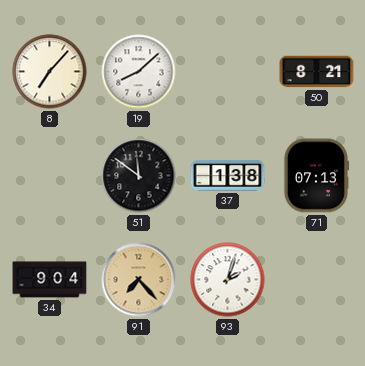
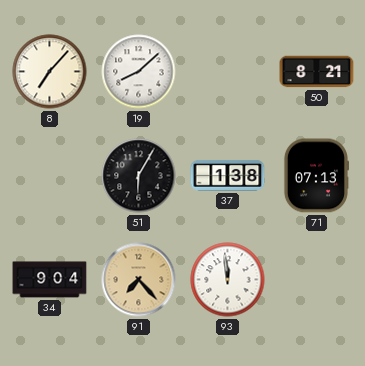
51: 11:51 -> 6:05 (139, 176)
93: 2:03 -> 11:59 (228, 280)
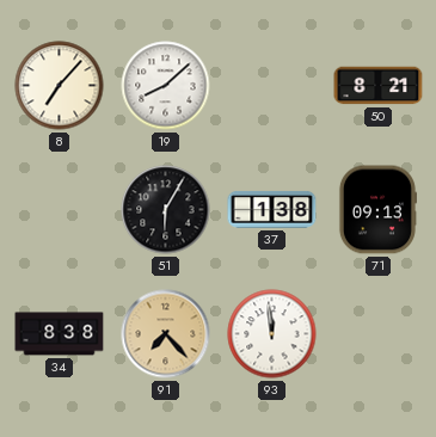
71: 07:13 -> 09:13 (376, 210)
34: 9:04 -> 8:38 (60, 334)
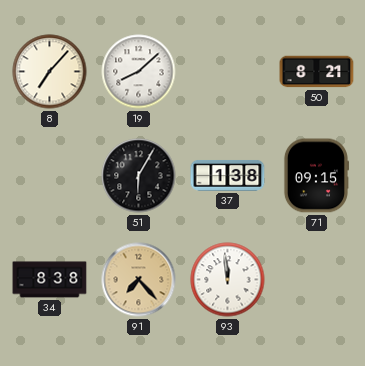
71: 09:13 -> 09:15 (315, 176)
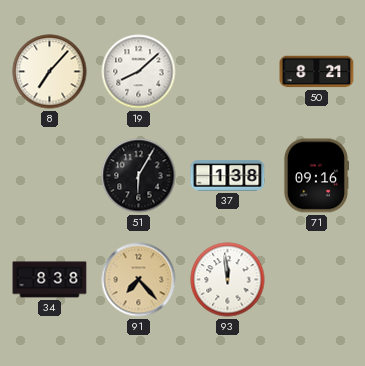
71: 09:15 -> 09:16 (315, 176)
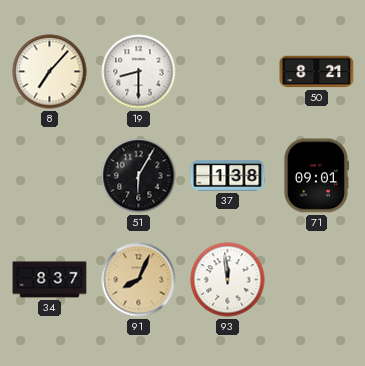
19: 8:08 -> 8:30 (139, 72)
71: 09:16 -> 09:01 (315, 176)
34: 8:38 -> 8:37 (50, 280)
91: 7:23 -> 8:04 (139, 280)
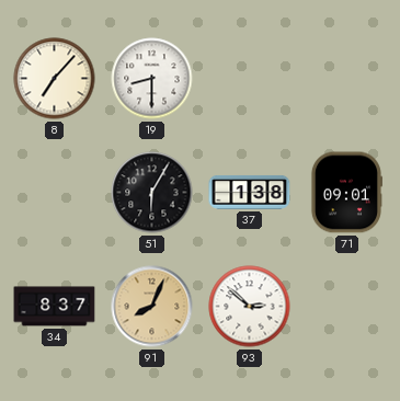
50: 8:21 -> none (317, 72)
93: 11:59 -> 2:52 (250, 307)
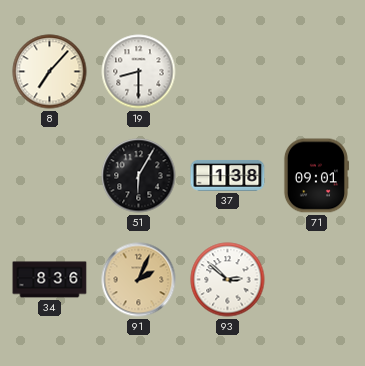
34: 8:37 -> 8:36 (50, 280)
91: 8:04 -> 2:04 (139, 280)
